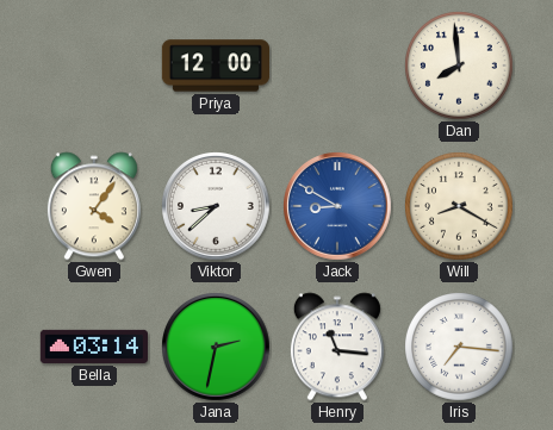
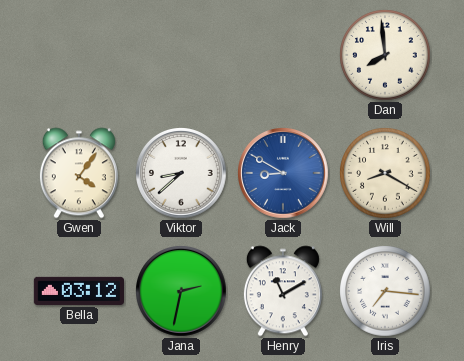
Priya: 12:00 -> none (215, 66)
Bella: 03:14 -> 03:12 (78, 291)
Henry: 11:16 -> 11:10 (283, 291)
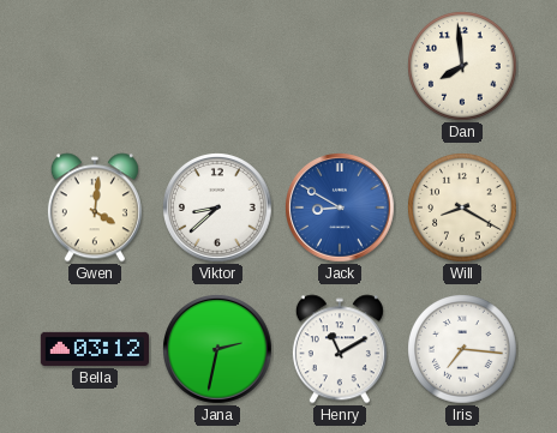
Gwen: 4:06 -> 4:01 (95, 208)
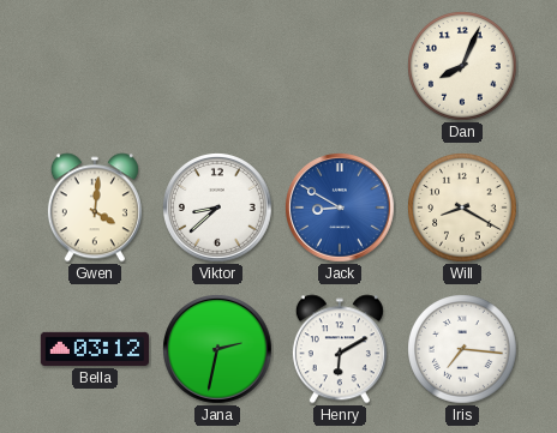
Dan: 7:59 -> 8:04 (462, 66)
Henry: 11:10 -> 6:10 (340, 349)
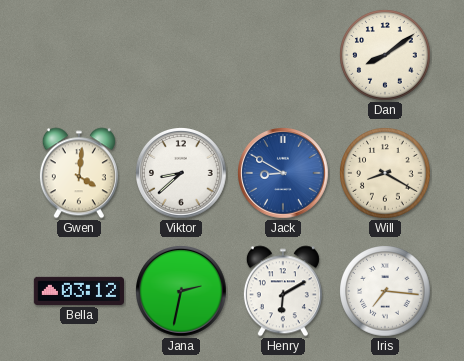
Dan: 8:04 -> 8:09 (385, 55)
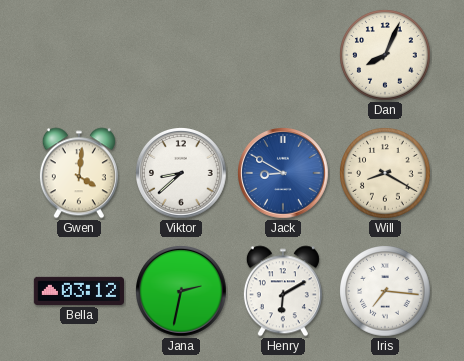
Dan: 8:09 -> 8:04 (385, 55)
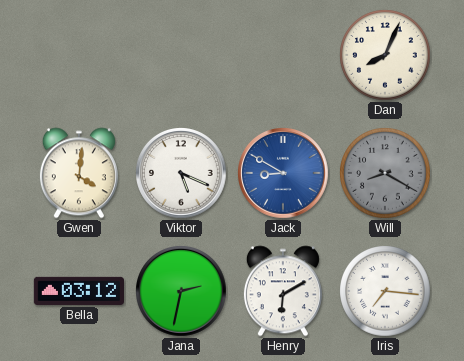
Viktor: 8:38 -> 5:19 (182, 174)
Will dial: cream -> grey (385, 173)
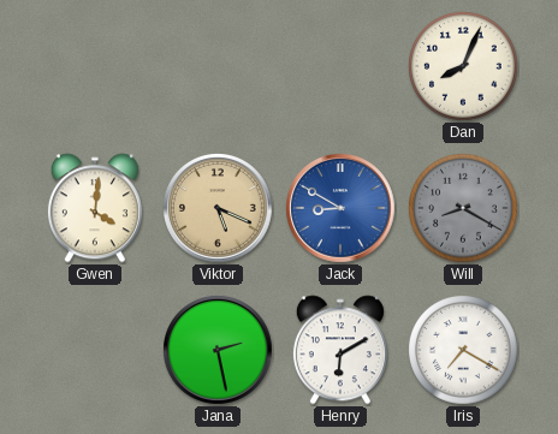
Viktor dial: white -> champagne (219, 209)
Bella: 03:12 -> none (78, 291)
Jana: 2:32 -> 2:28 (219, 351)
Iris: 7:16 -> 7:20 (463, 350)
